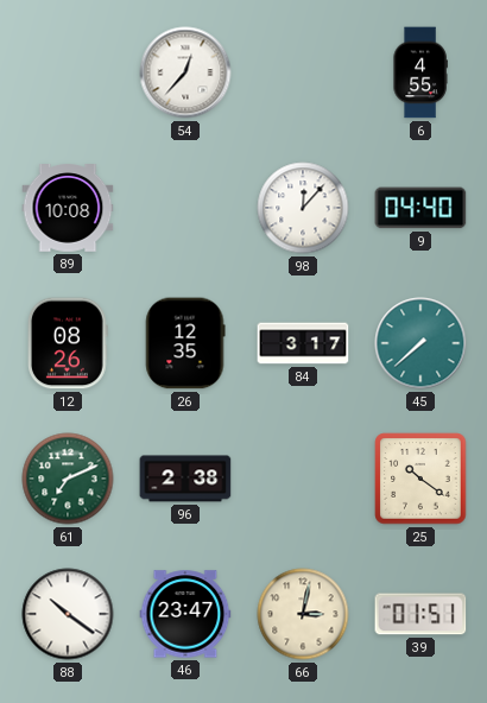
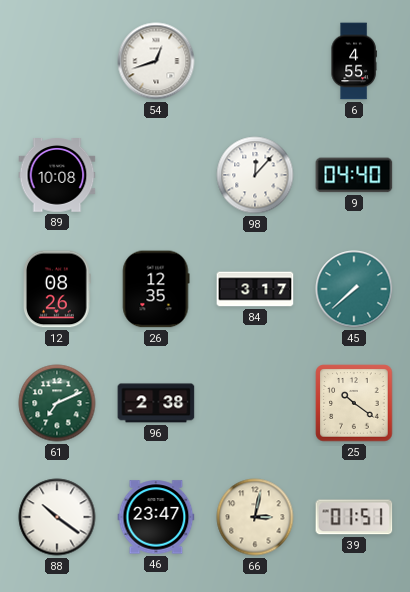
54: 12:37 -> 12:42 (156, 61)
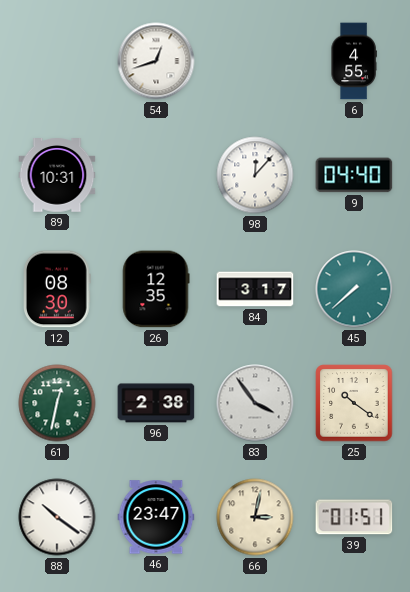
89: 10:08 -> 10:31 (57, 175)
12: 08:26 -> 08:30 (58, 289)
61: 7:11 -> 12:32 (57, 403)
83: none -> 3:54 (255, 403)
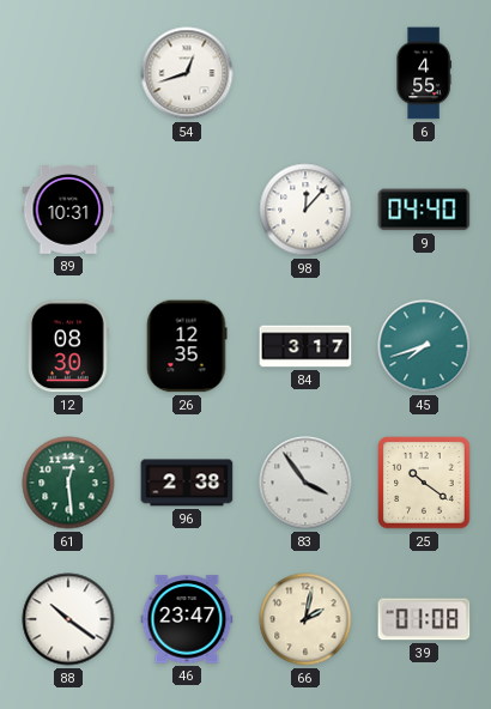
45: 7:38 -> 7:42 (424, 346)
61: 12:32 -> 12:29 (68, 483)
66: 3:02 -> 2:02 (305, 619)
39: 01:51 -> 01:08 (424, 619)
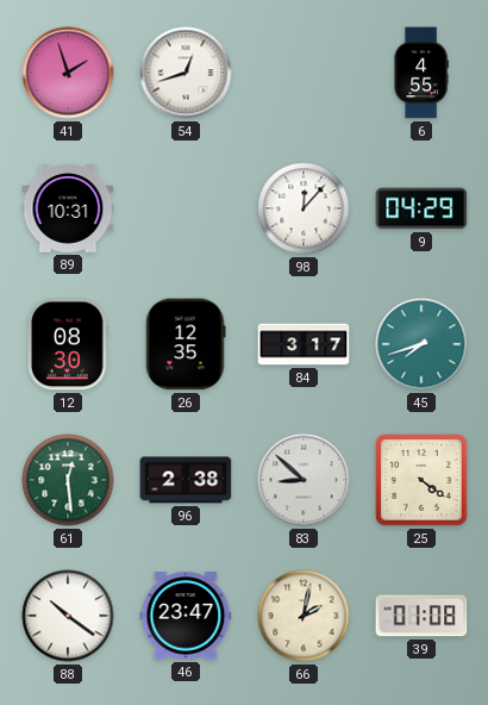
41: none -> 1:57 (68, 73)
9: 04:40 -> 04:29 (421, 208)
83: 3:54 -> 8:52 (304, 480)
25: 10:21 -> 4:21 (421, 480)
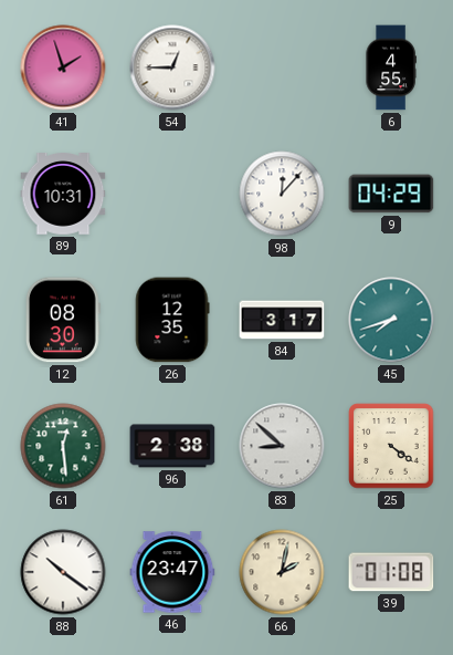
54: 12:42 -> 12:45 (172, 67)
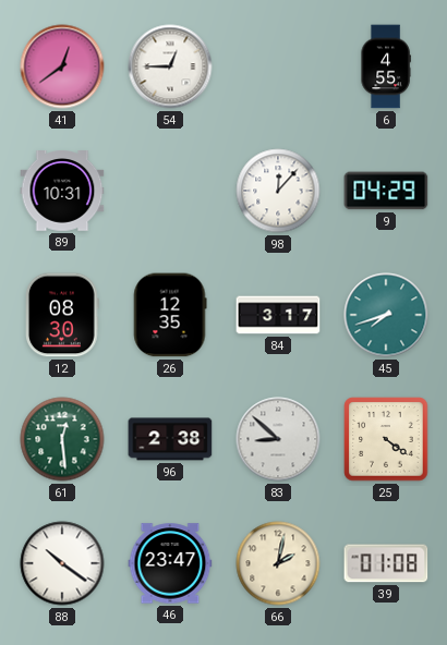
41: 1:57 -> 12:39 (62, 66)
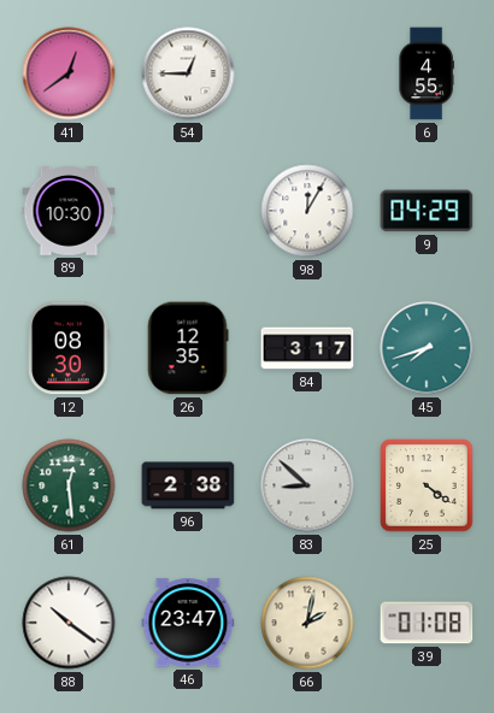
89: 10:31 -> 10:30 (69, 211)
98: 12:07 -> 12:05 (307, 211)
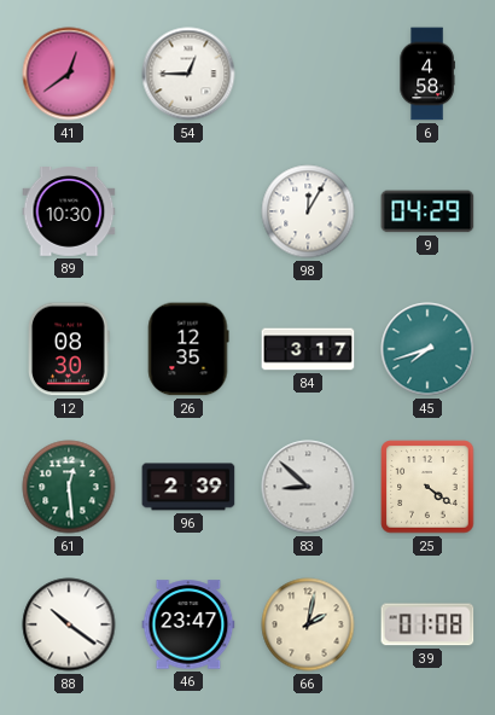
6: 4:55 -> 4:58 (427, 74)
96: 2:38 -> 2:39 (188, 487)
